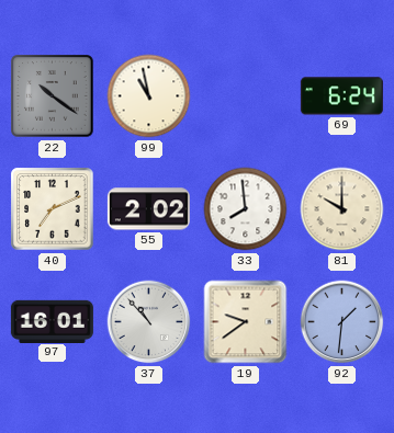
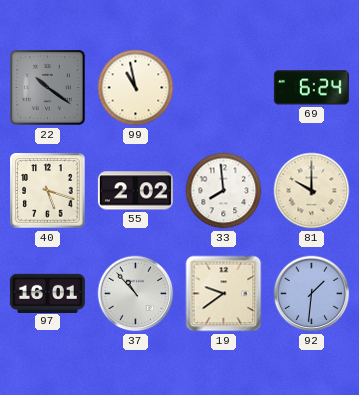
40: 7:11 -> 5:18 (48, 191)
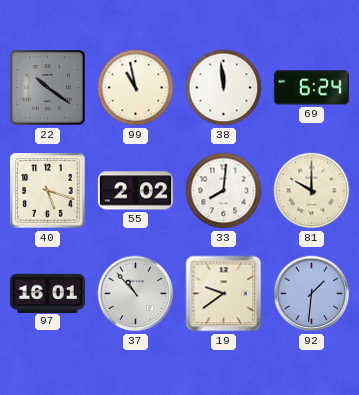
38: none -> 11:59 (224, 88)
33: 7:59 -> 8:01 (224, 191)
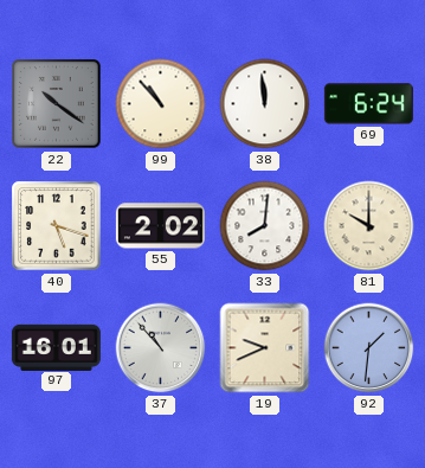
99: 10:58 -> 10:53 (161, 104)
19: 9:39 -> 9:41 (265, 348)
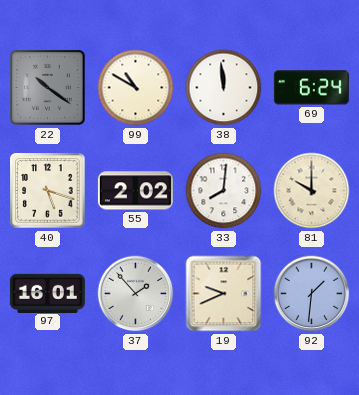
99: 10:53 -> 10:50 (136, 88)
37: 10:53 -> 1:53 (136, 294)
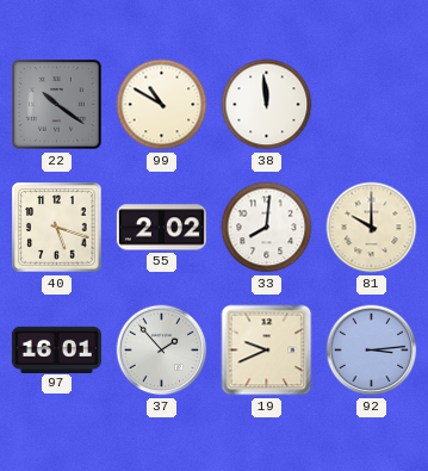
69: 6:24 -> none (311, 88)
92: 1:31 -> 3:14 (372, 351)
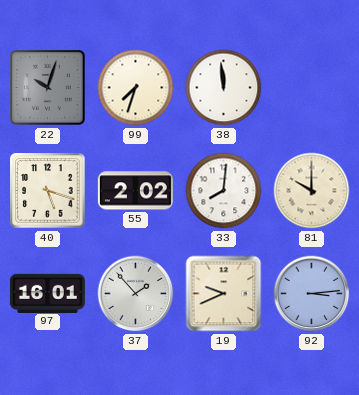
22: 10:21 -> 10:03 (48, 88)
99: 10:50 -> 7:33 (136, 88)
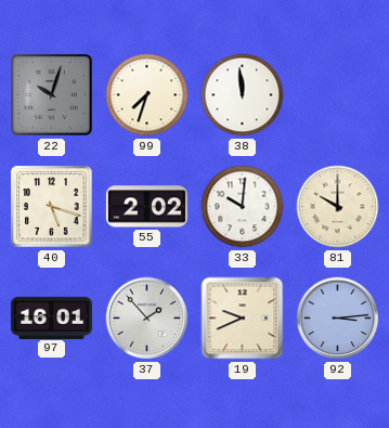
33: 8:01 -> 10:01 (243, 207)
